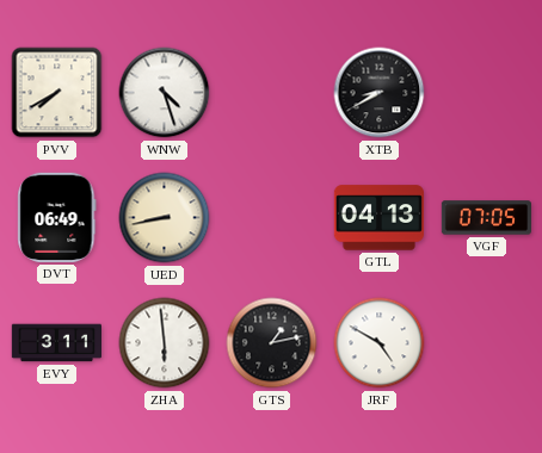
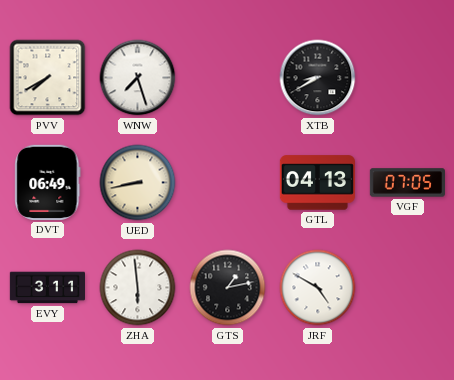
WNW: 4:27 -> 7:27 (138, 78)
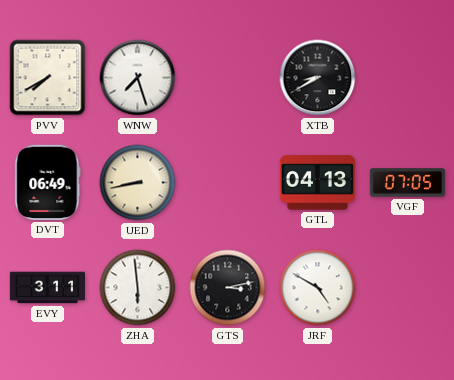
GTS: 1:13 -> 3:13 (228, 288)
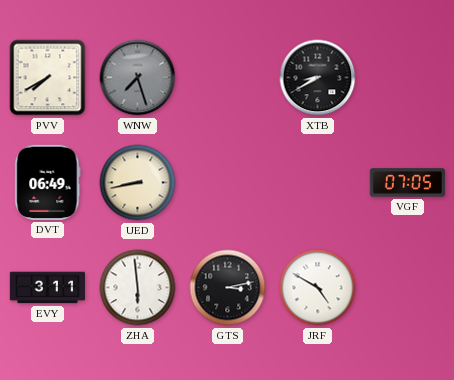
WNW dial: white -> grey (138, 78)
GTL: 04:13 -> none (317, 183)
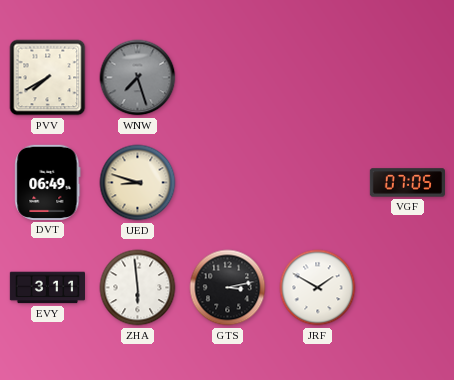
XTB: 8:40 -> none (318, 78)
UED: 8:43 -> 8:48 (138, 183)
JRF: 4:50 -> 1:50 (318, 288)
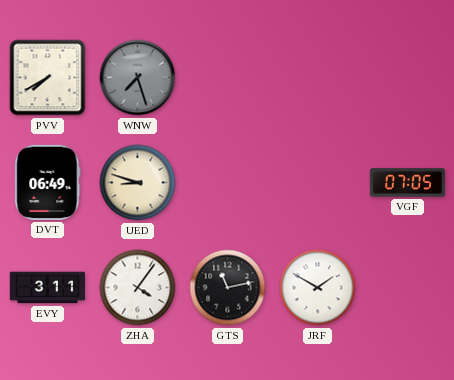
ZHA: 5:59 -> 4:06 (138, 288)
GTS: 3:13 -> 11:13 (228, 288)
